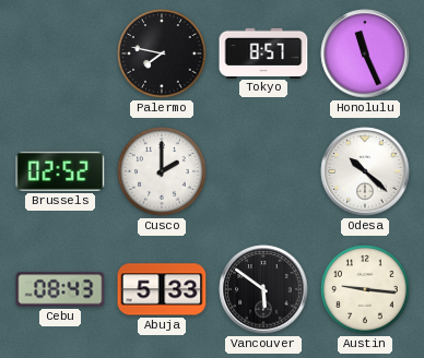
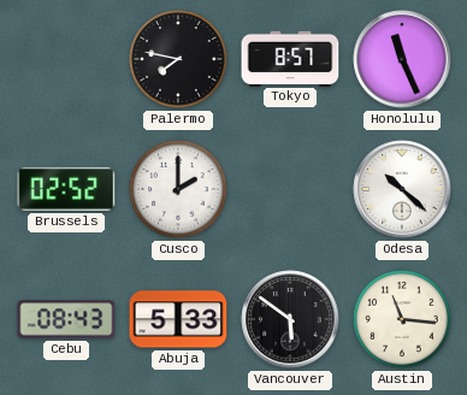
Austin: 9:16 -> 11:16 (402, 319)
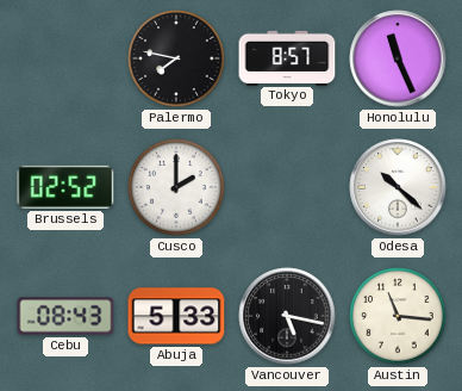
Vancouver: 5:51 -> 5:17 (287, 316)
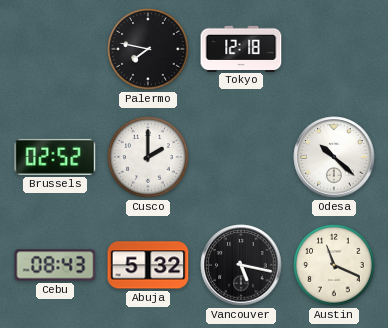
Tokyo: 8:57 -> 12:18 (241, 48)
Honolulu: 11:26 -> none (398, 58)
Abuja: 5:33 -> 5:32 (148, 265)
Austin: 11:16 -> 11:19 (334, 265)
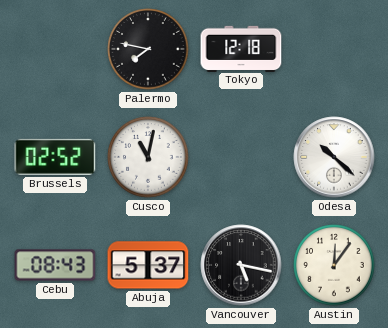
Cusco: 2:00 -> 11:02 (148, 157)
Abuja: 5:32 -> 5:37 (148, 265)
Austin: 11:19 -> 12:06 (334, 265)
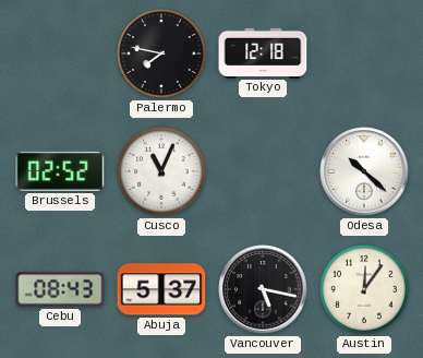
Cusco: 11:02 -> 11:04 (161, 171)
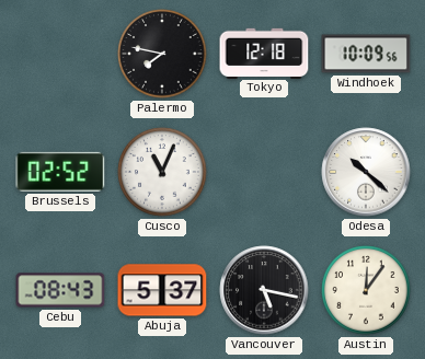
Windhoek: none -> 10:09 (366, 54)
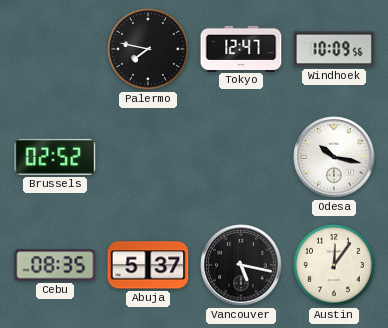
Tokyo: 12:18 -> 12:47 (241, 48)
Cusco: 11:04 -> none (162, 172)
Odesa: 10:22 -> 10:17 (334, 157)
Cebu: 08:43 -> 08:35 (55, 265)
